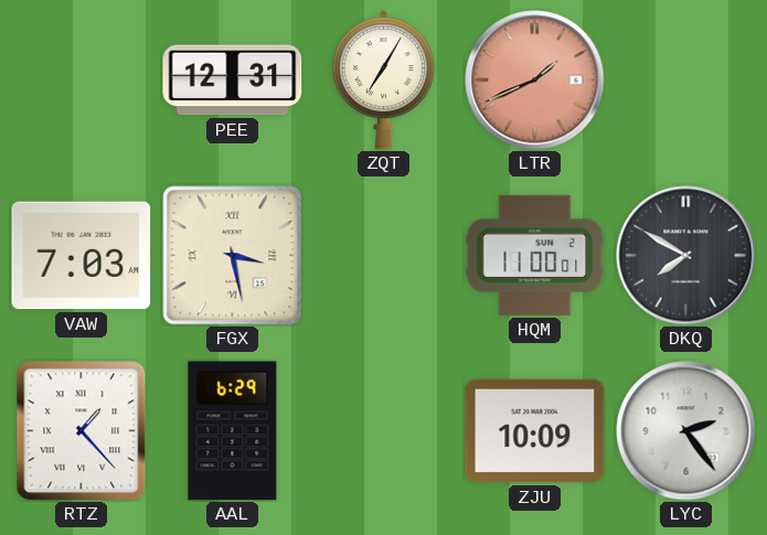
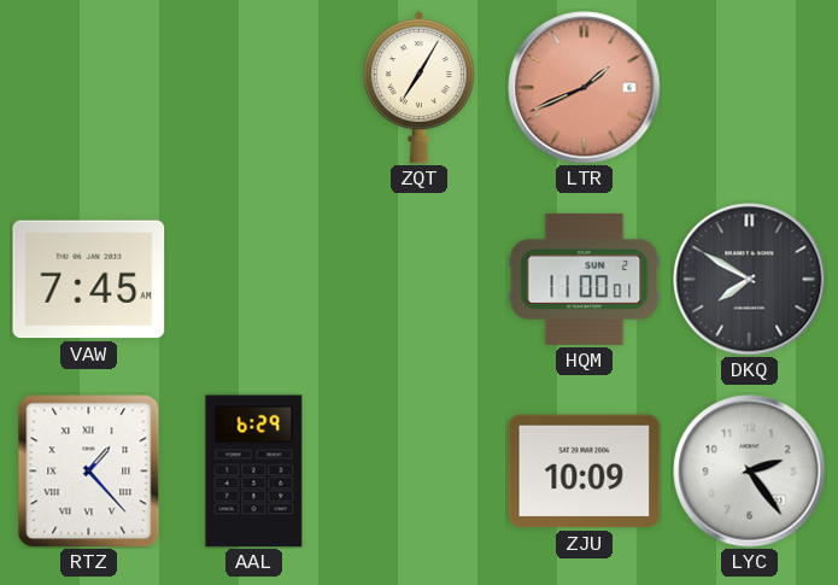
PEE: 12:31 -> none (233, 81)
VAW: 7:03 -> 7:45 (89, 280)
FGX: 3:28 -> none (233, 256)
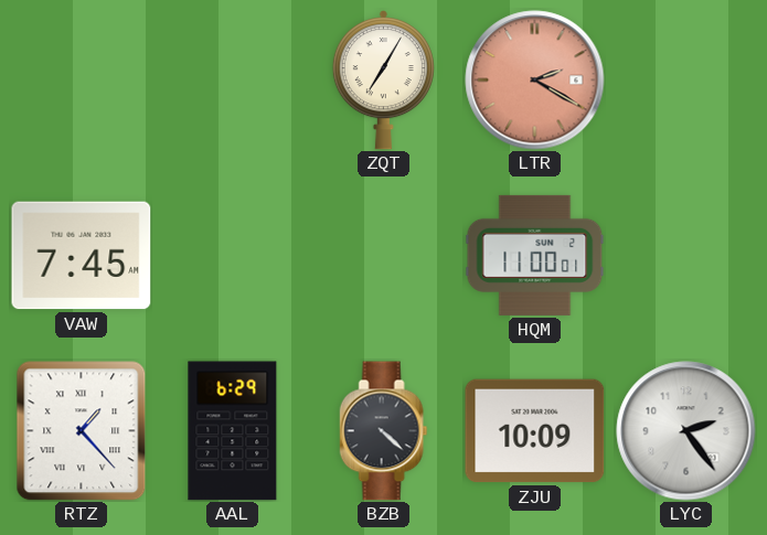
LTR: 1:41 -> 2:20 (535, 81)
DKQ: 7:50 -> none (750, 280)
BZB: none -> 4:22 (384, 431)
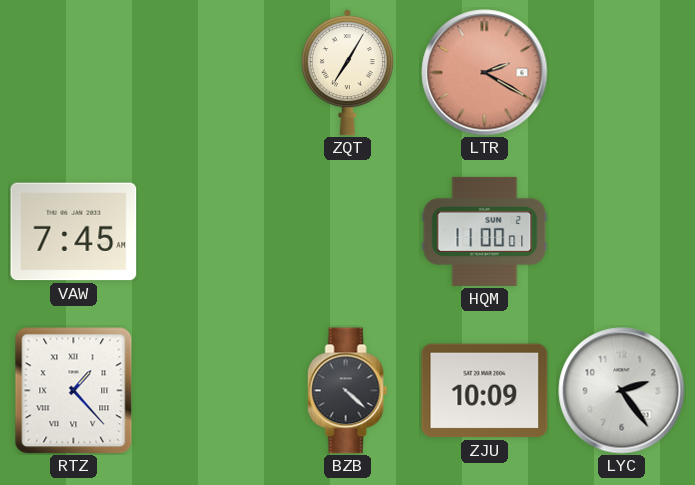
AAL: 6:29 -> none (233, 431)
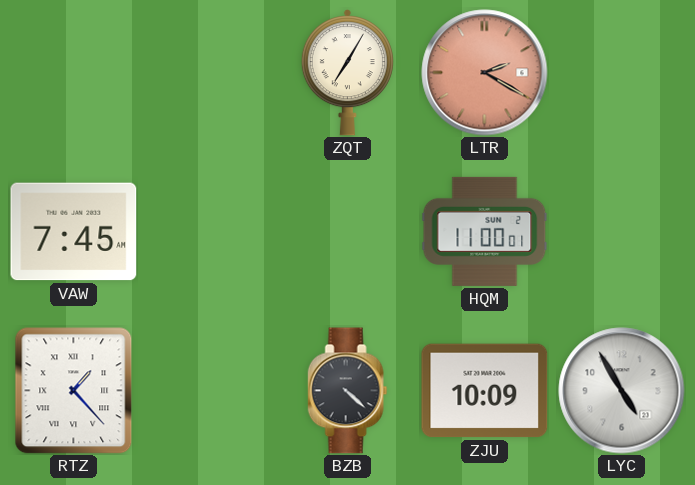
LYC: 2:24 -> 4:55 (622, 391)
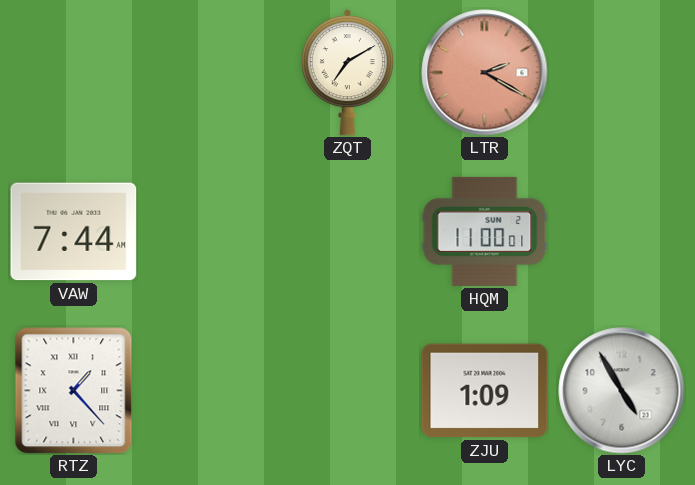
ZQT: 7:05 -> 7:10 (347, 73)
VAW: 7:45 -> 7:44 (74, 232)
BZB: 4:22 -> none (348, 391)
ZJU: 10:09 -> 1:09 (485, 391)
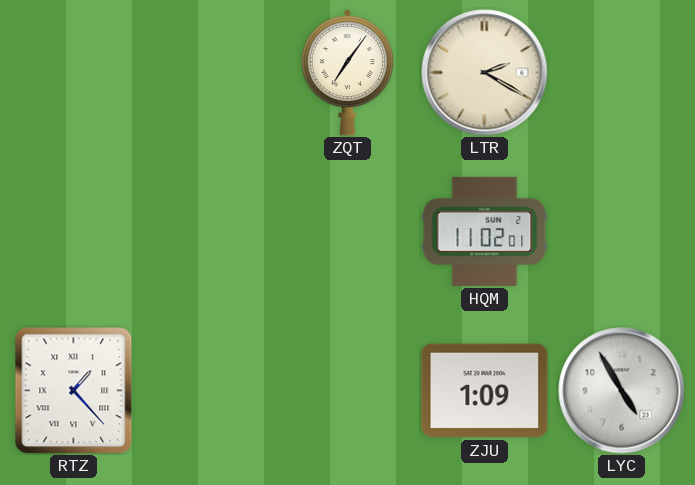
ZQT: 7:10 -> 7:06 (347, 73)
LTR dial: salmon -> cream (485, 73)
VAW: 7:44 -> none (74, 232)
HQM: 11:00 -> 11:02 (485, 231)
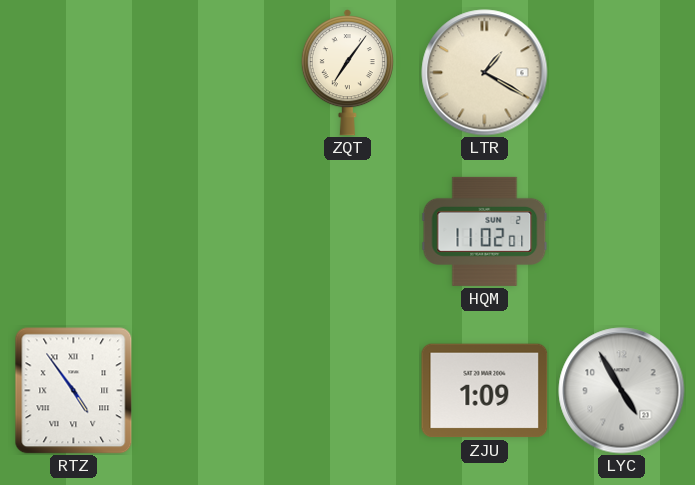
LTR: 2:20 -> 1:20 (485, 73)
RTZ: 1:23 -> 4:54 (74, 391)
